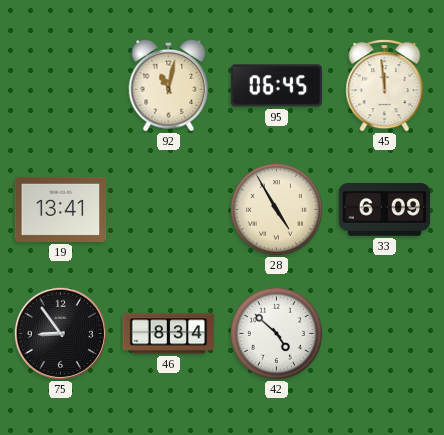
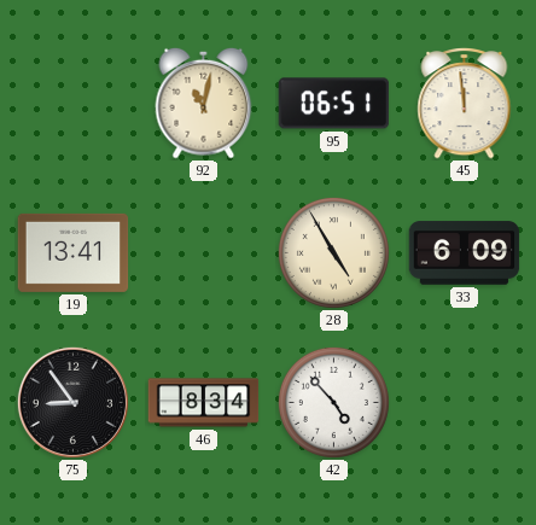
95: 06:45 -> 06:51 (334, 104)
42: 4:52 -> 4:53 (333, 402)
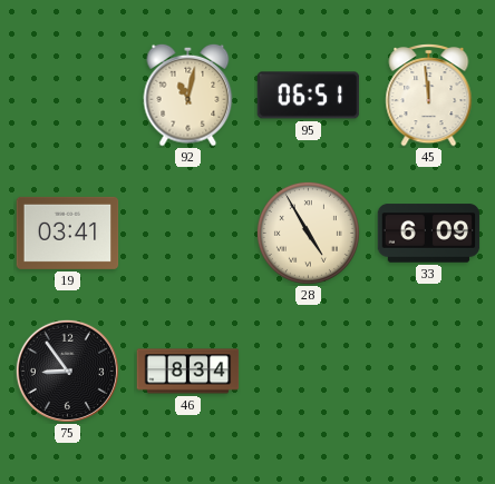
19: 13:41 -> 03:41 (68, 233)
42: 4:53 -> none (333, 402)
